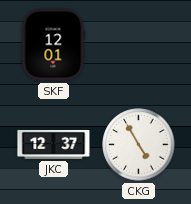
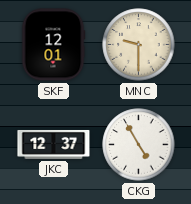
MNC: none -> 9:30 (139, 45)
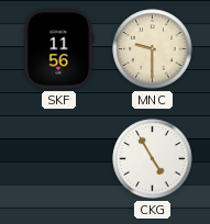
SKF: 12:01 -> 11:56 (58, 49)
JKC: 12:37 -> none (54, 144)
